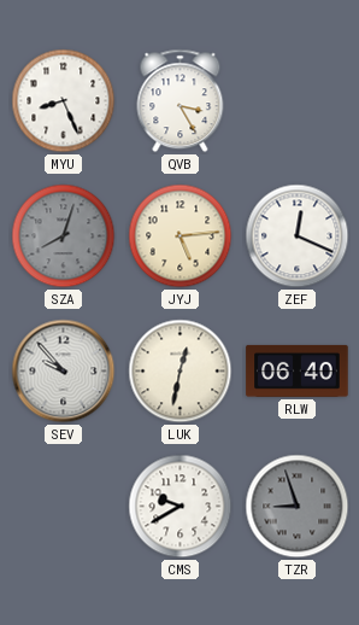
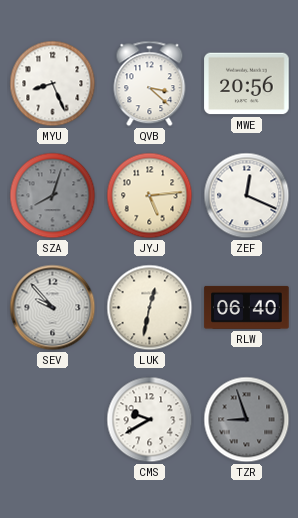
QVB: 3:25 -> 3:22 (150, 84)
MWE: none -> 20:56 (247, 84)
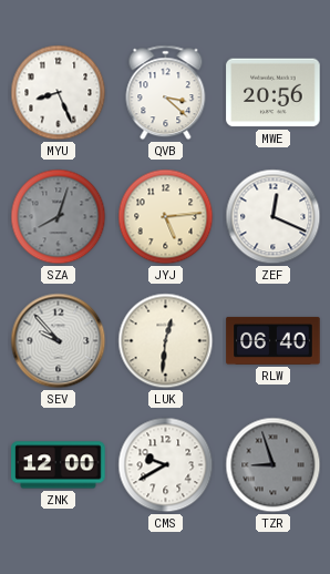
LUK: 12:32 -> 12:31 (166, 341)
ZNK: none -> 12:00 (59, 465)
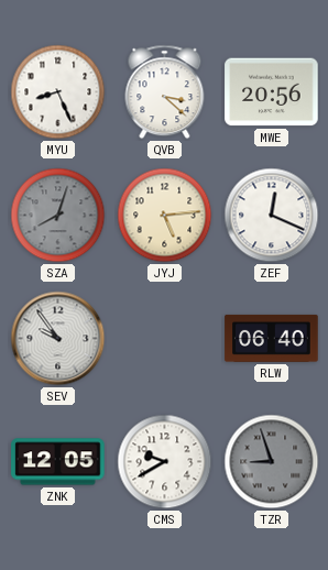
SEV: 9:53 -> 9:54 (58, 339)
LUK: 12:31 -> none (166, 341)
ZNK: 12:00 -> 12:05 (58, 462)
